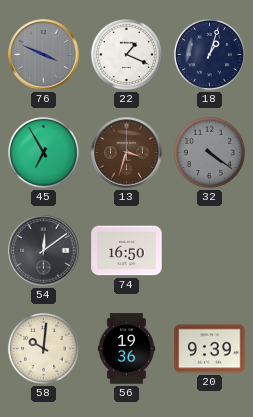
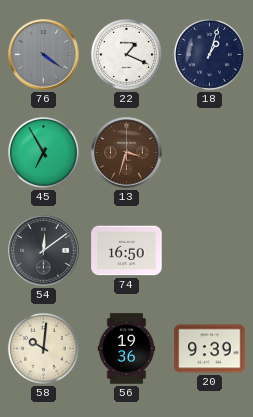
76: 3:49 -> 4:21 (44, 55)
32: 4:21 -> none (209, 152)
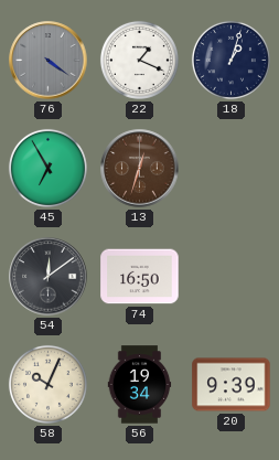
13: 3:33 -> 12:33 (140, 169)
58: 10:01 -> 10:04 (47, 384)
56: 19:36 -> 19:34 (140, 385)
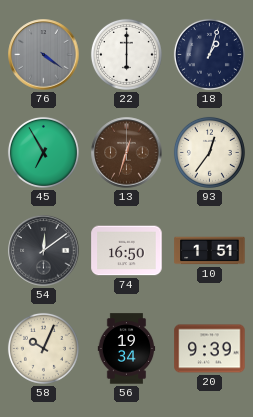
22: 1:19 -> 6:00 (126, 54)
93: none -> 12:36 (209, 152)
10: none -> 1:51 (210, 251)
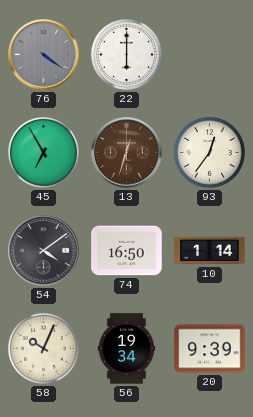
18: 1:03 -> none (209, 54)
54: 12:09 -> 4:09 (44, 251)
10: 1:51 -> 1:14 (210, 251)
